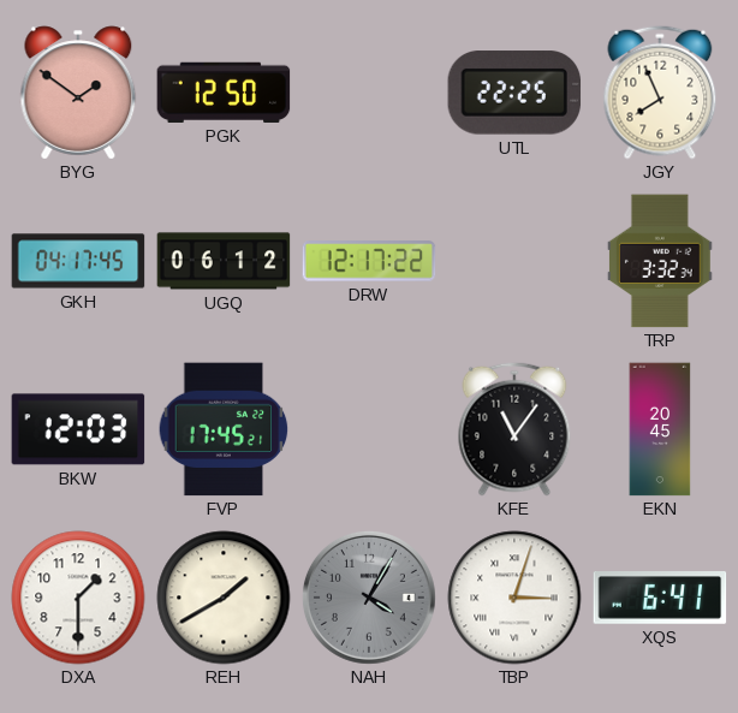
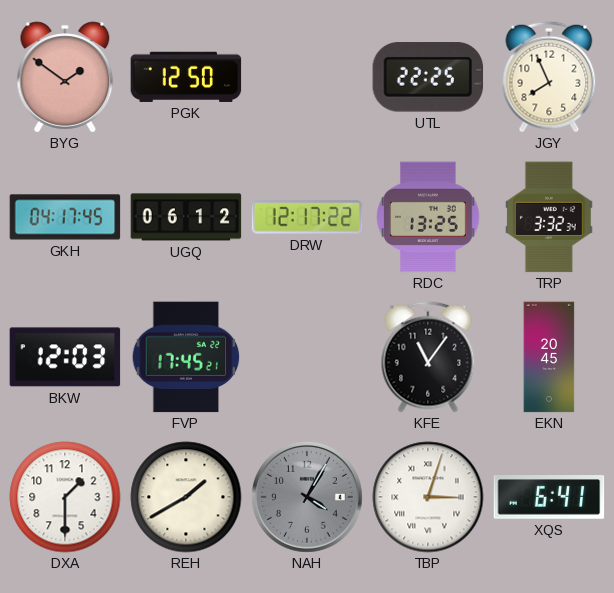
RDC: none -> 13:25 (428, 217)
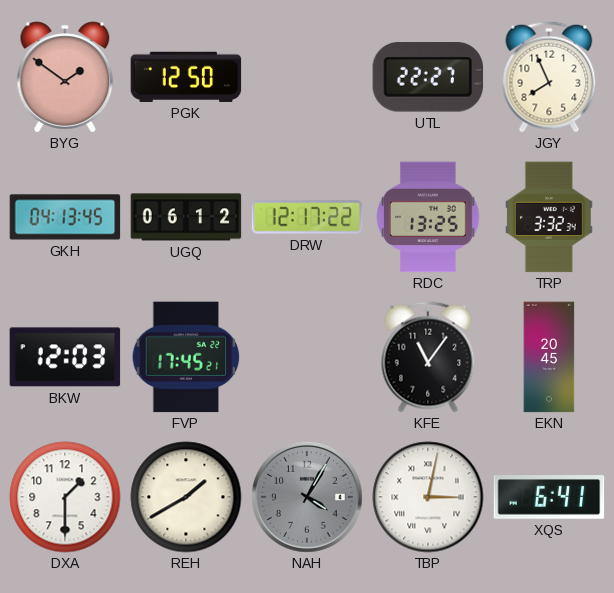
UTL: 22:25 -> 22:27 (428, 77)
GKH: 04:17 -> 04:13 (65, 217)
TBP: 3:03 -> 3:02 (428, 497)
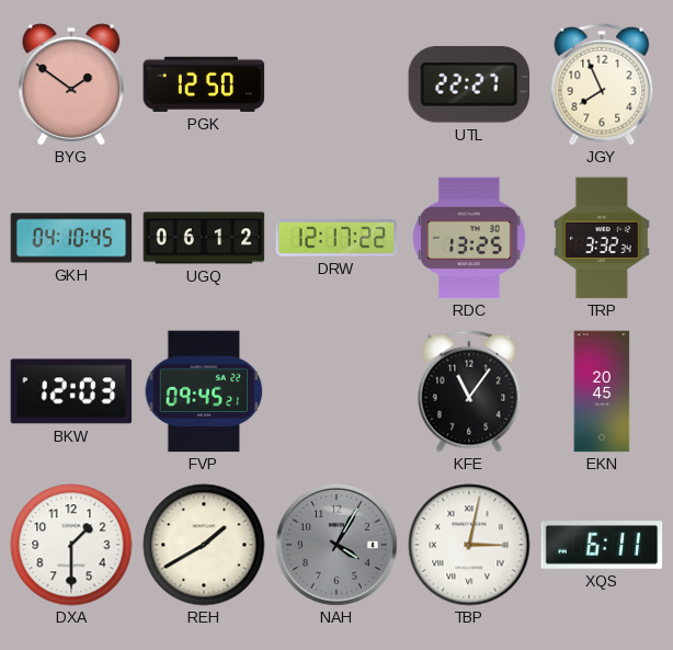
GKH: 04:13 -> 04:10 (71, 238)
FVP: 17:45 -> 09:45 (204, 391)
XQS: 6:41 -> 6:11 (602, 546)
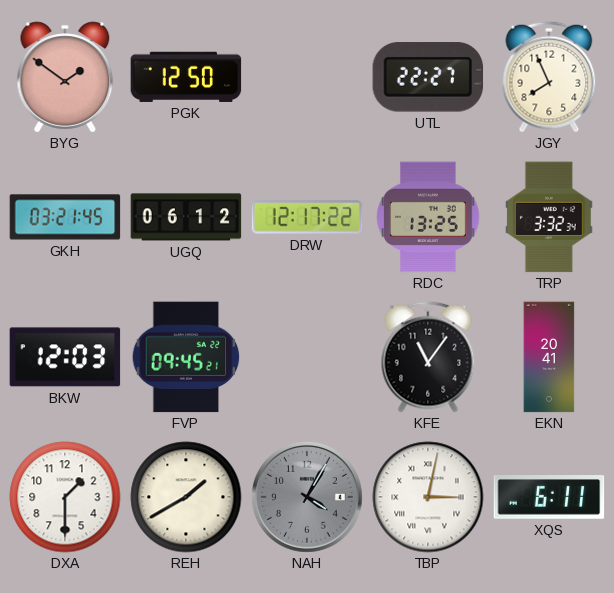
GKH: 04:10 -> 03:21 (65, 217)
EKN: 20:45 -> 20:41 (549, 357)
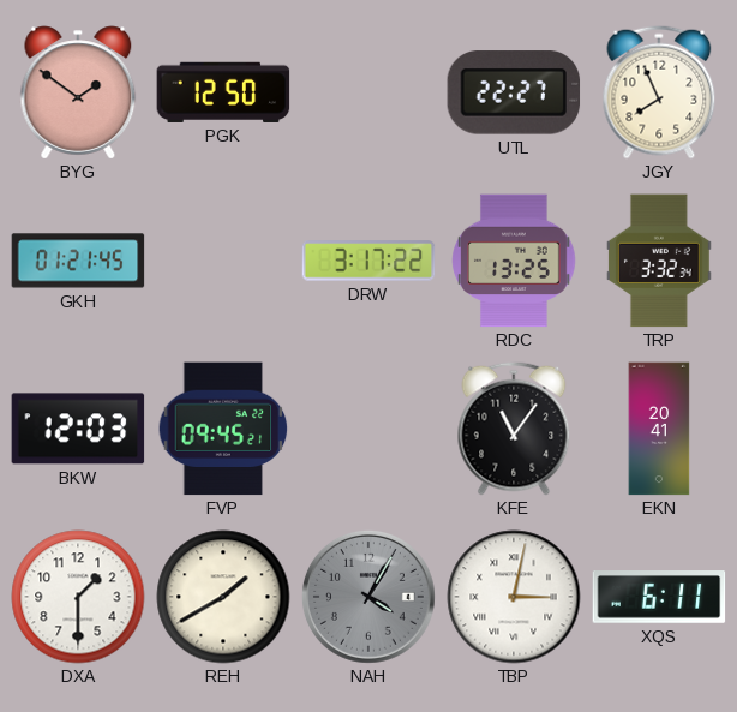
GKH: 03:21 -> 01:21 (78, 261)
UGQ: 06:12 -> none (186, 217)
DRW: 12:17 -> 3:17 (368, 261)
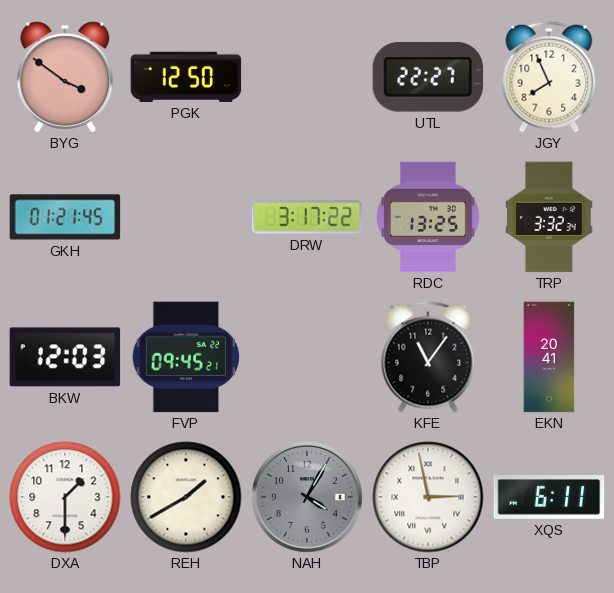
BYG: 1:51 -> 3:51 (65, 77)
TBP: 3:02 -> 2:58 (428, 497)
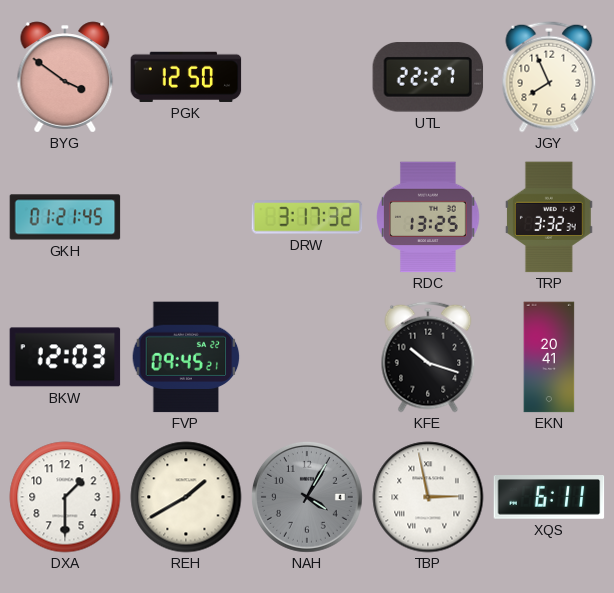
DRW: 3:17:22 -> 3:17:32 (307, 217)
KFE: 11:06 -> 10:18 (428, 357)
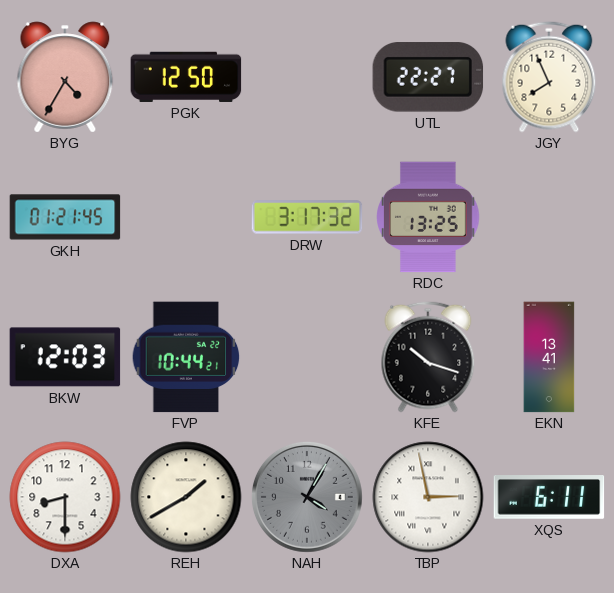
BYG: 3:51 -> 4:35 (65, 77)
TRP: 3:32 -> none (549, 217)
FVP: 09:45 -> 10:44 (186, 357)
EKN: 20:41 -> 13:41 (549, 357)
DXA: 1:30 -> 8:30 (65, 497)
